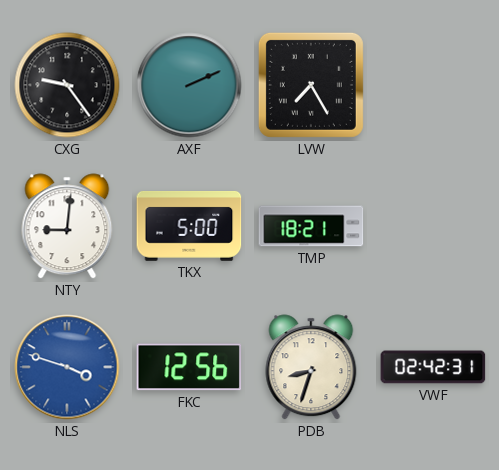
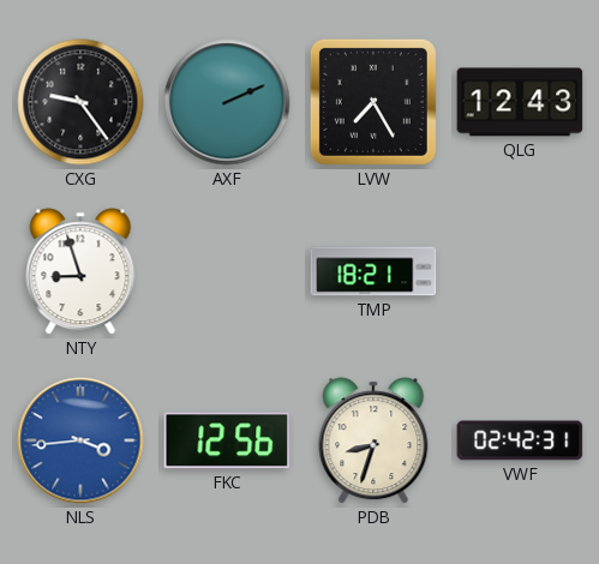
QLG: none -> 12:43 (520, 102)
NTY: 9:01 -> 8:57 (80, 271)
TKX: 5:00 -> none (189, 226)
NLS: 3:48 -> 3:44 (80, 440)
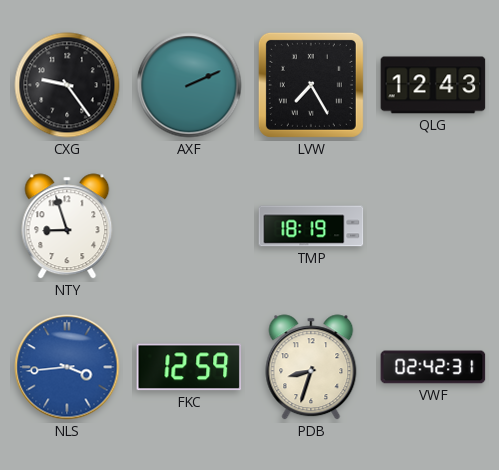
TMP: 18:21 -> 18:19 (311, 226)
FKC: 12:56 -> 12:59 (189, 367)
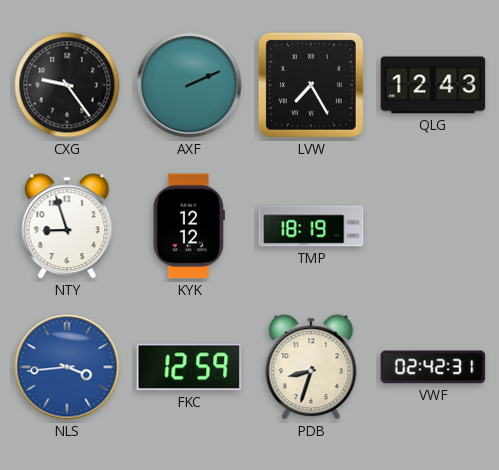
KYK: none -> 12:12 (189, 226)
